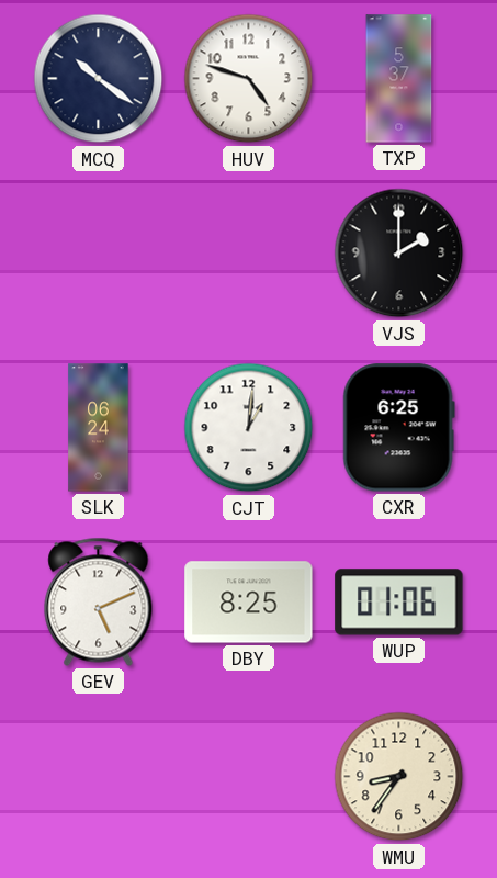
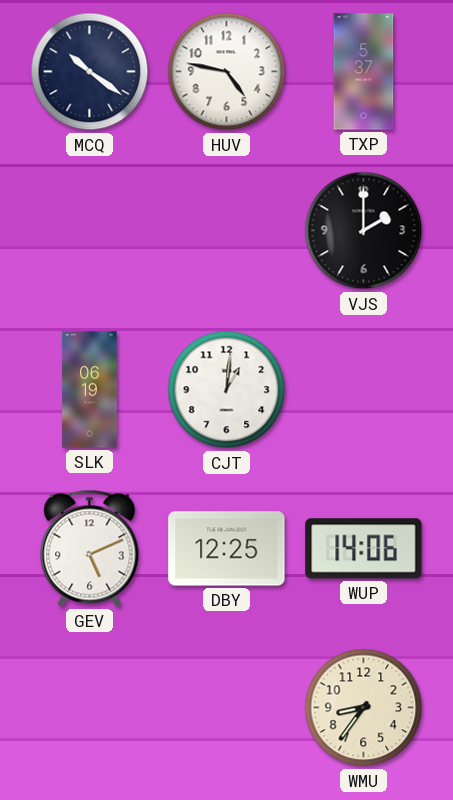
HUV: 4:48 -> 4:47 (227, 72)
SLK: 06:24 -> 06:19 (90, 390)
CXR: 6:25 -> none (398, 428)
DBY: 8:25 -> 12:25 (227, 549)
WUP: 01:06 -> 14:06 (364, 549)
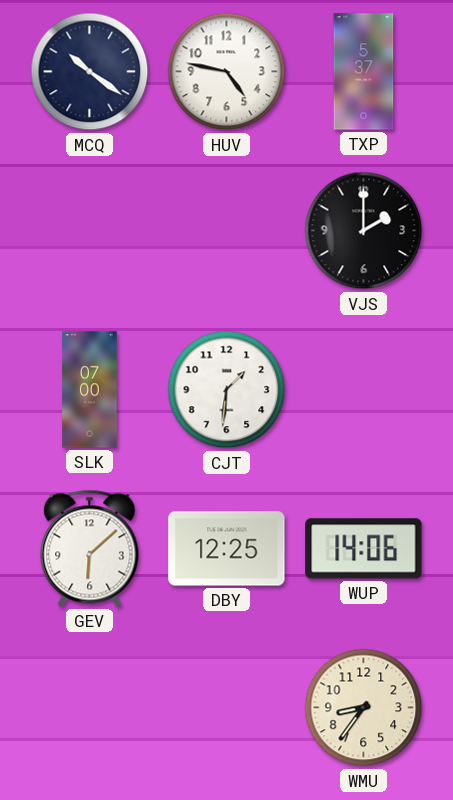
SLK: 06:19 -> 07:00 (90, 390)
CJT: 1:01 -> 1:31 (227, 390)
GEV: 5:11 -> 6:08 (90, 548)
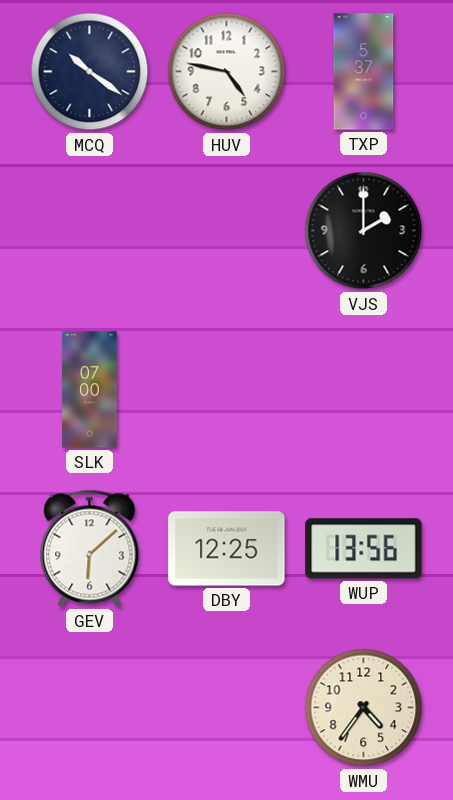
CJT: 1:31 -> none (227, 390)
WUP: 14:06 -> 13:56 (364, 549)
WMU: 8:36 -> 4:36 (364, 708)
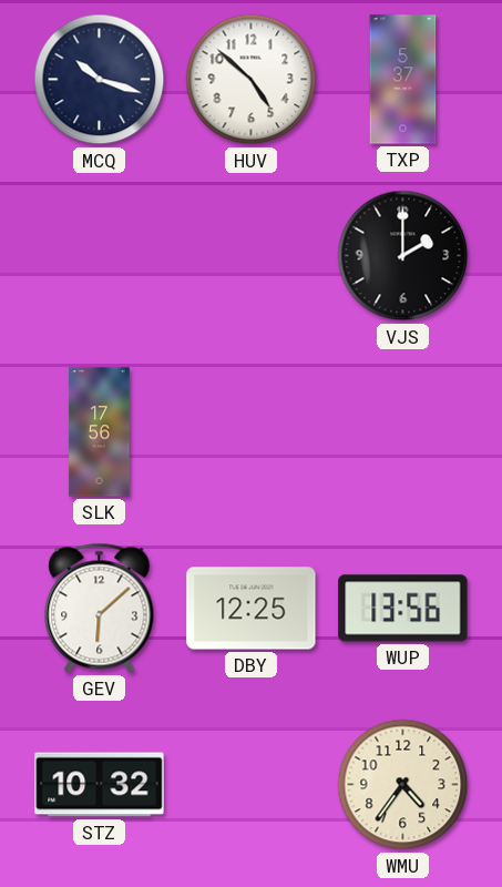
MCQ: 10:21 -> 10:18 (100, 80)
HUV: 4:47 -> 4:52 (252, 80)
SLK: 07:00 -> 17:56 (100, 432)
STZ: none -> 10:32 (100, 785)
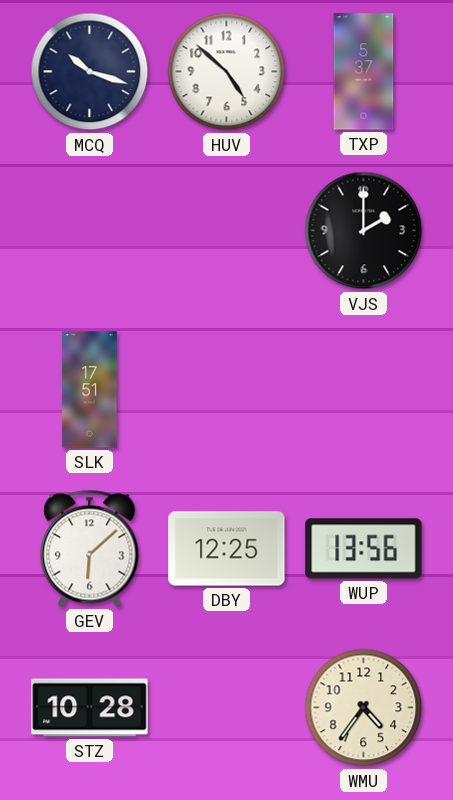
SLK: 17:56 -> 17:51 (90, 390)
STZ: 10:32 -> 10:28 (90, 708)
